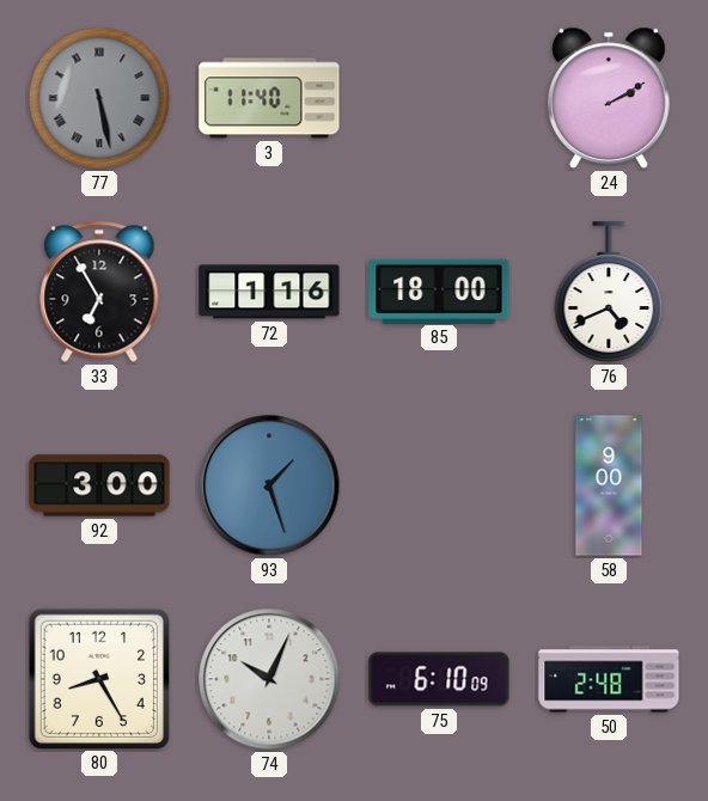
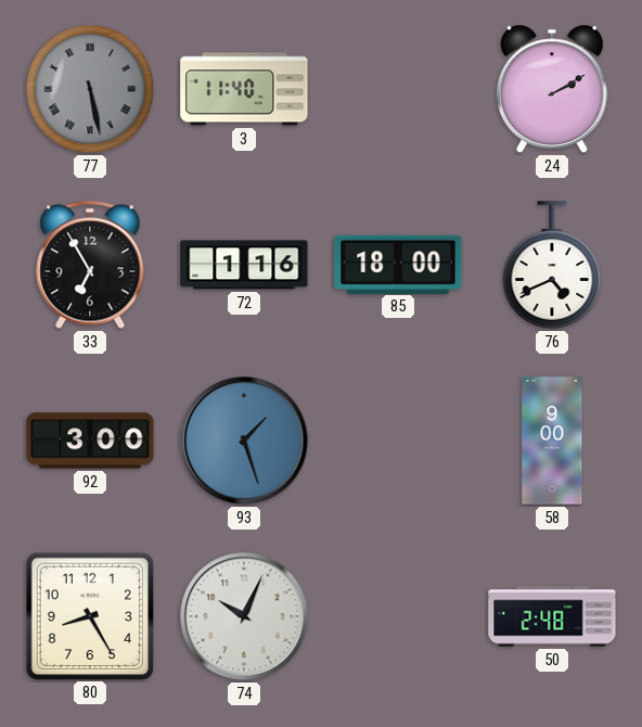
75: 6:10 -> none (439, 679)
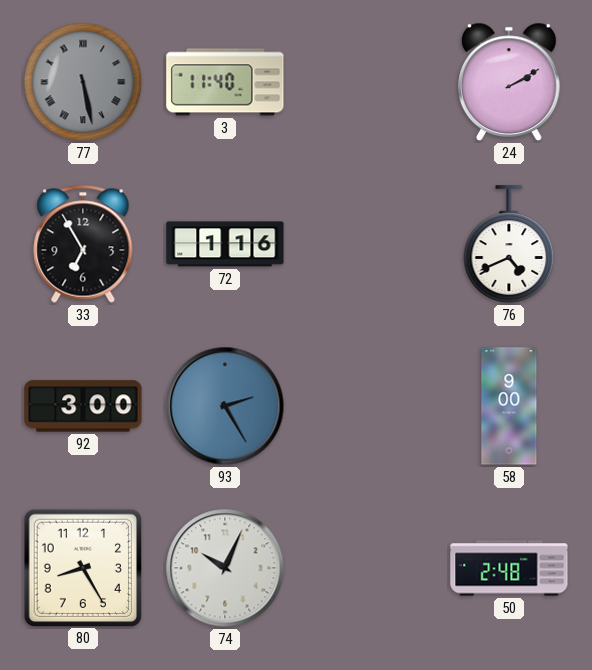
85: 18:00 -> none (398, 264)
93: 1:27 -> 2:25 (225, 406)
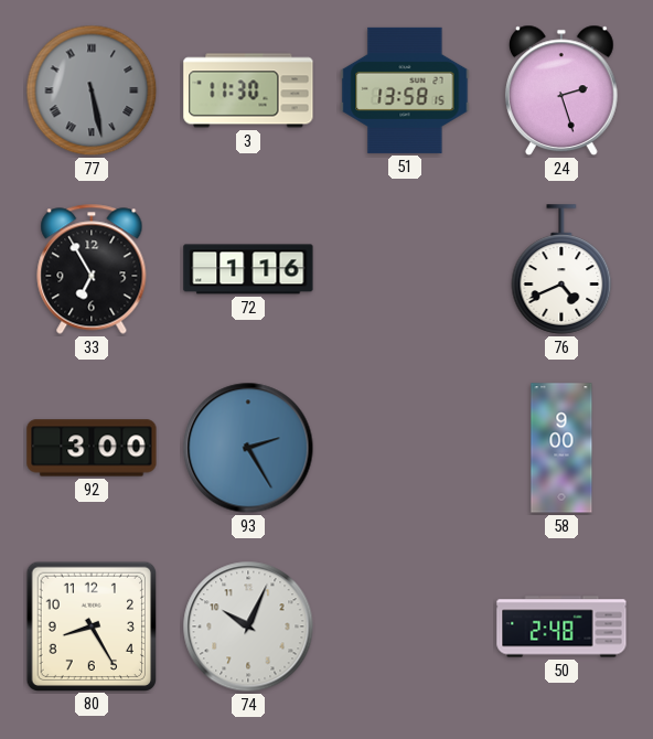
3: 11:40 -> 11:30 (248, 90)
51: none -> 13:58 (405, 90)
24: 2:10 -> 2:27 (561, 90)
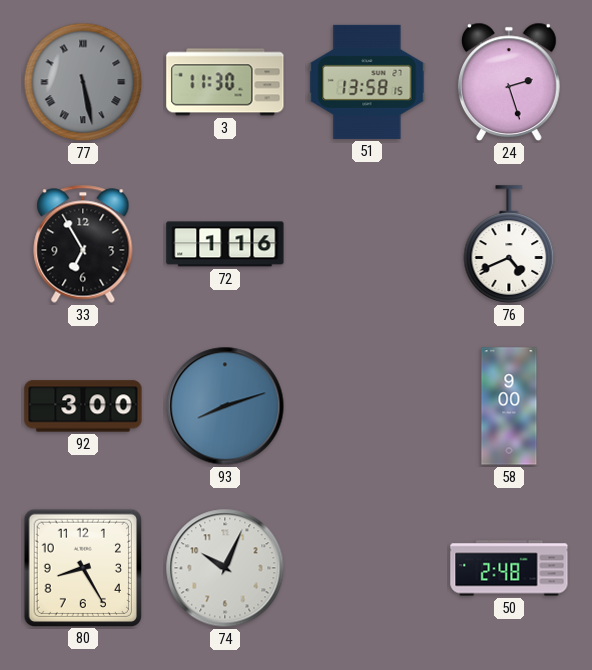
93: 2:25 -> 8:12 (225, 406)
